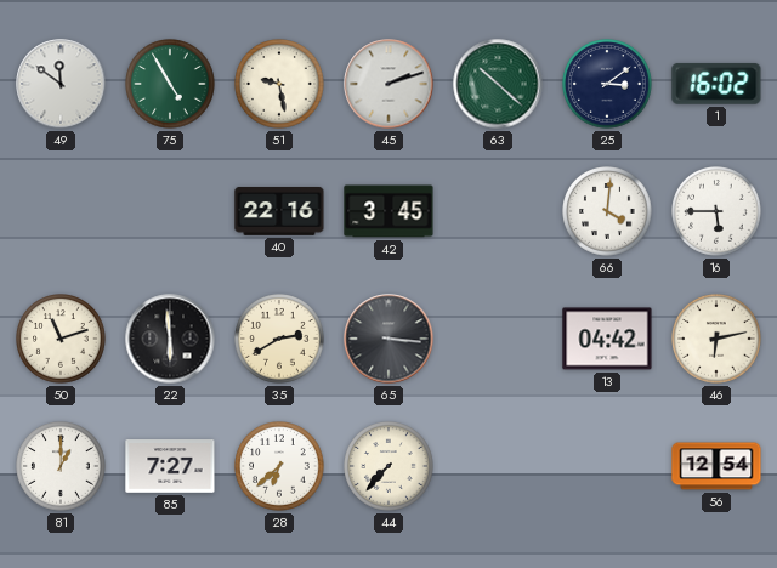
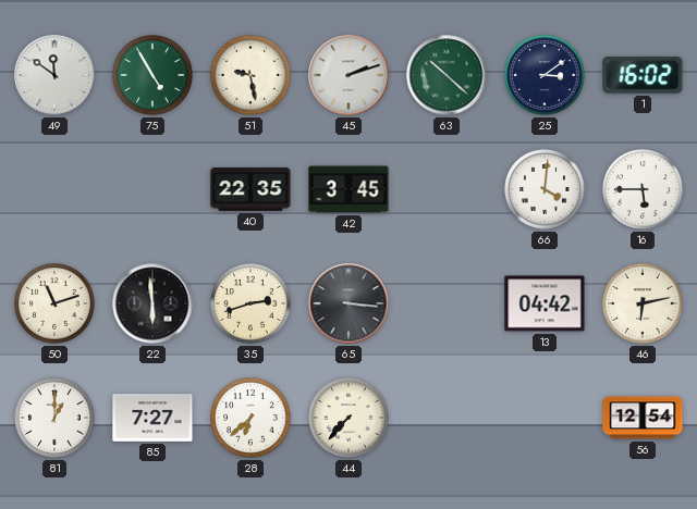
40: 22:16 -> 22:35 (250, 189)
35: 2:40 -> 2:42 (250, 303)
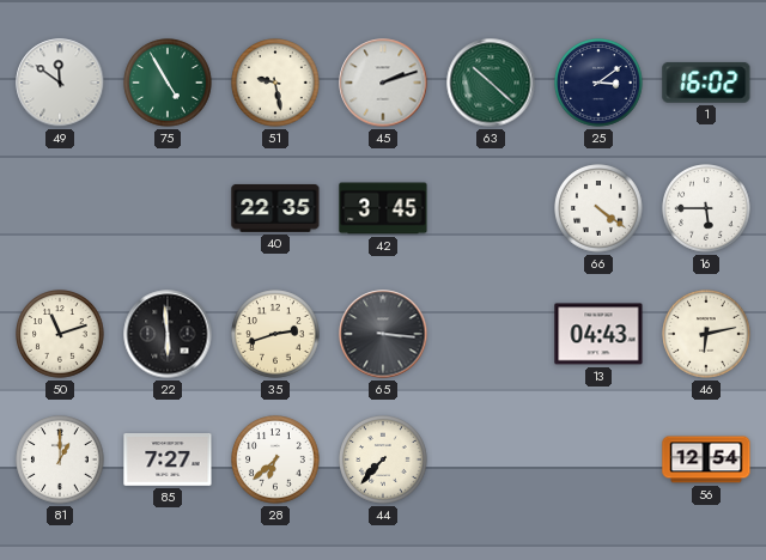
66: 4:01 -> 4:21 (598, 208)
13: 04:42 -> 04:43 (598, 334)
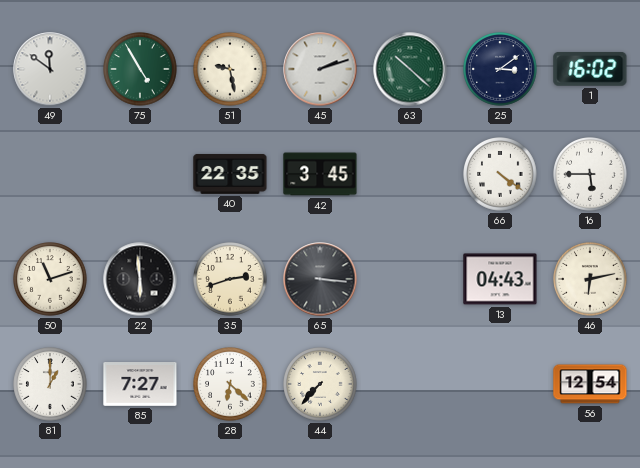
28: 6:38 -> 6:22 (230, 384)
